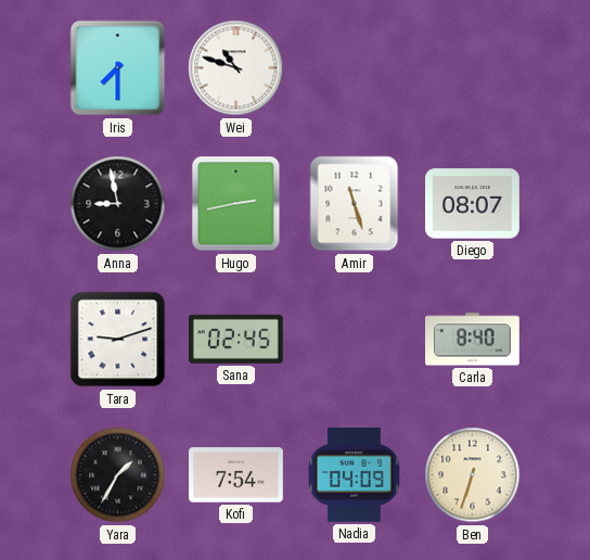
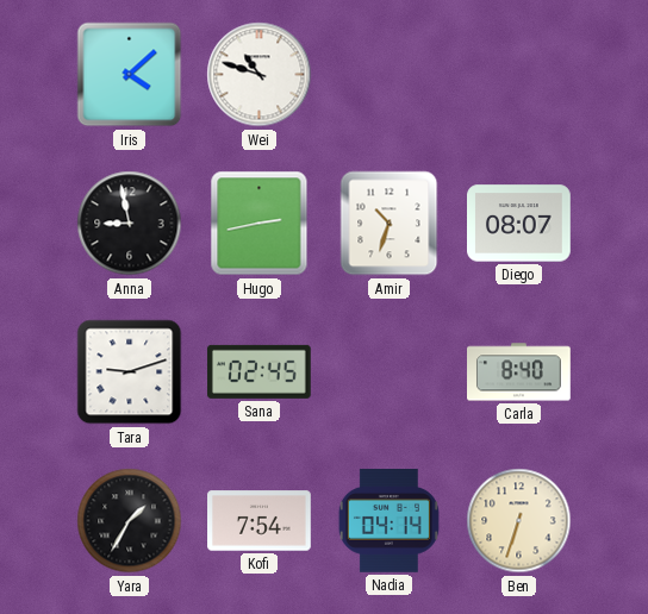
Iris: 7:30 -> 4:08 (130, 75)
Amir: 11:27 -> 10:33 (390, 224)
Nadia: 04:09 -> 04:14 (388, 521)
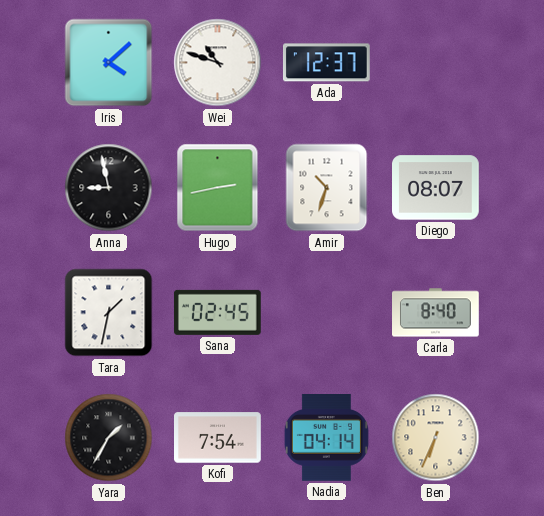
Ada: none -> 12:37 (326, 63)
Tara: 9:12 -> 1:32 (109, 313)
Ben: 6:33 -> 6:34 (436, 438)
